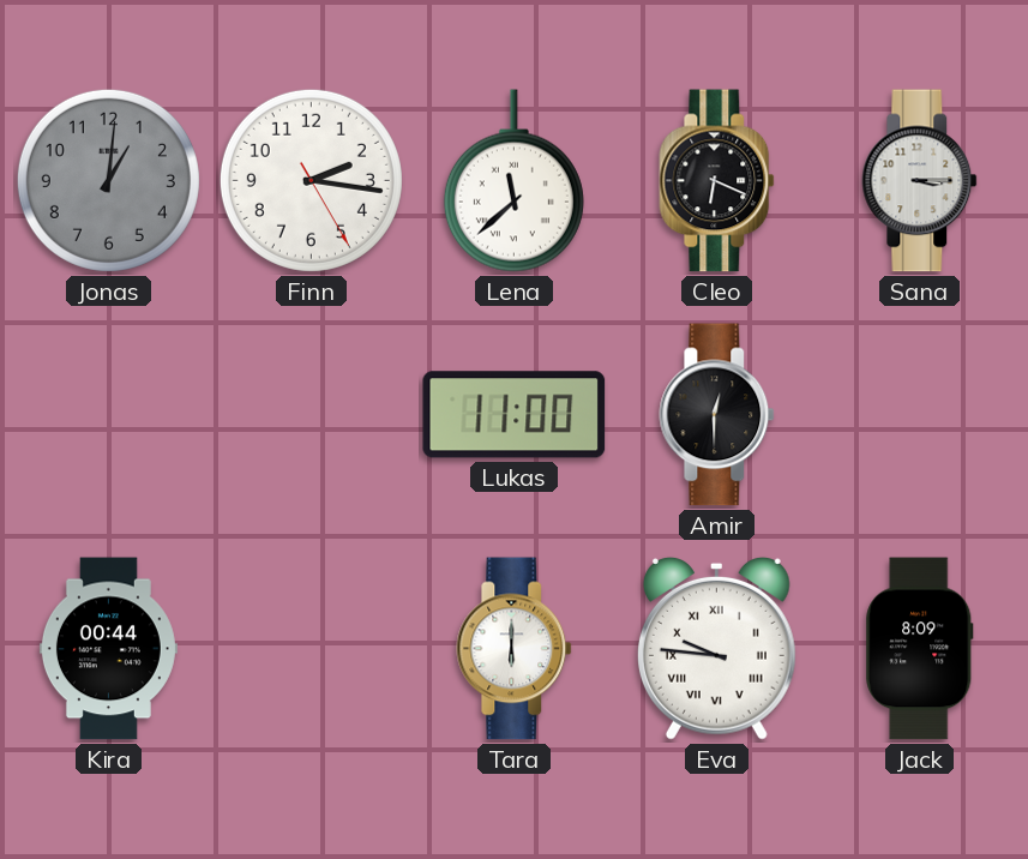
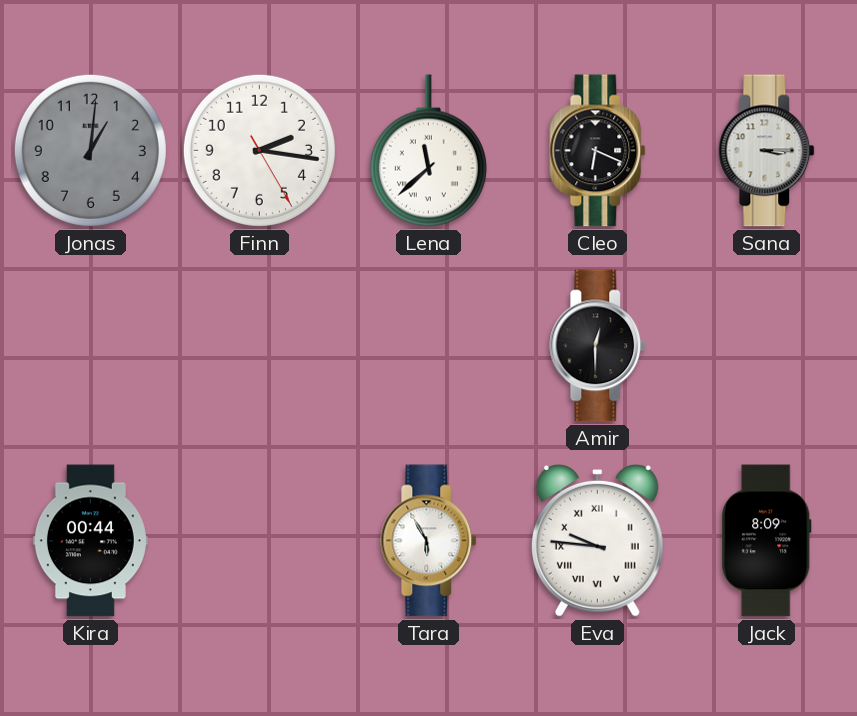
Lukas: 11:00 -> none (515, 415)
Tara: 6:00 -> 5:55 (429, 541)
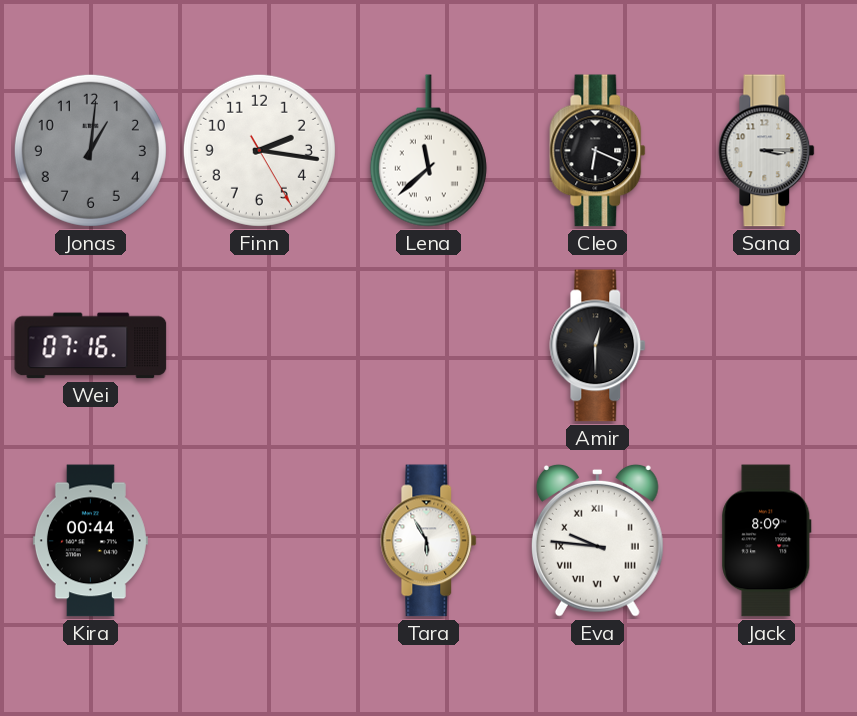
Wei: none -> 07:16 (91, 346)
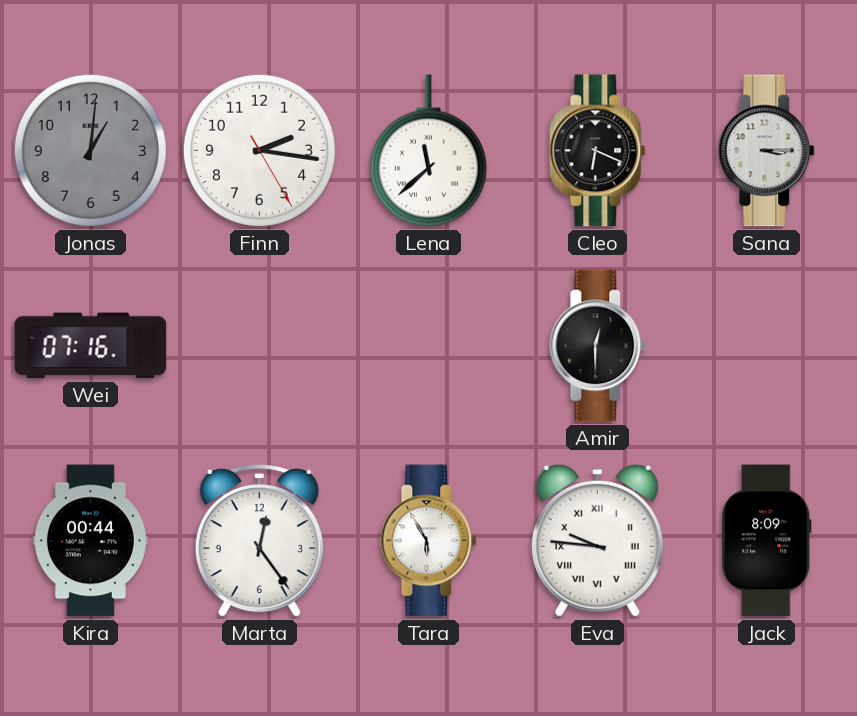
Marta: none -> 12:24 (259, 542)
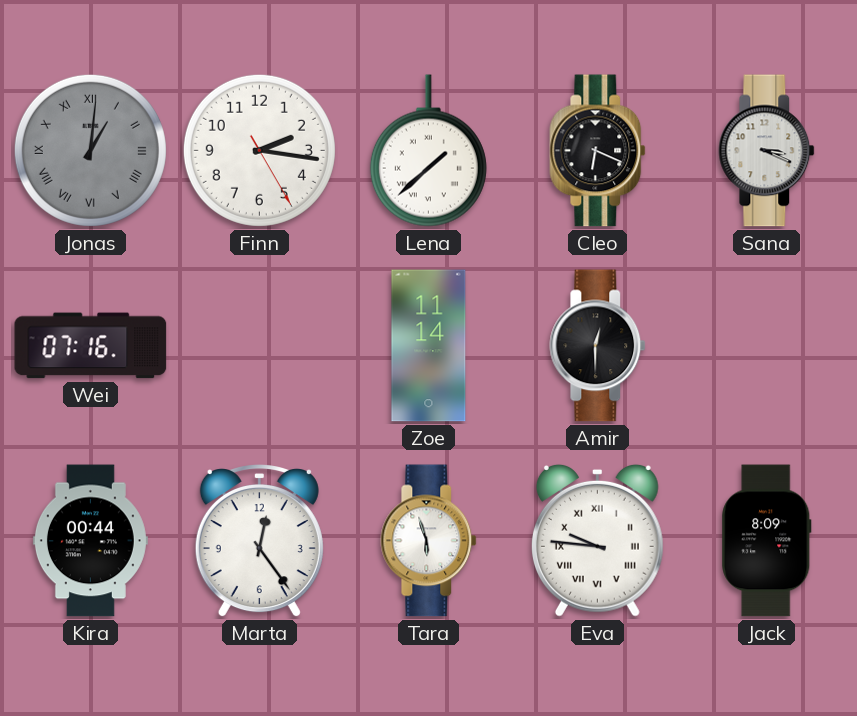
Jonas numerals: Arabic -> Roman (90, 150)
Lena: 11:38 -> 1:38 (428, 151)
Sana: 3:15 -> 3:19 (767, 151)
Zoe: none -> 11:14 (429, 346)
Tara: 5:55 -> 5:57 (429, 541)
